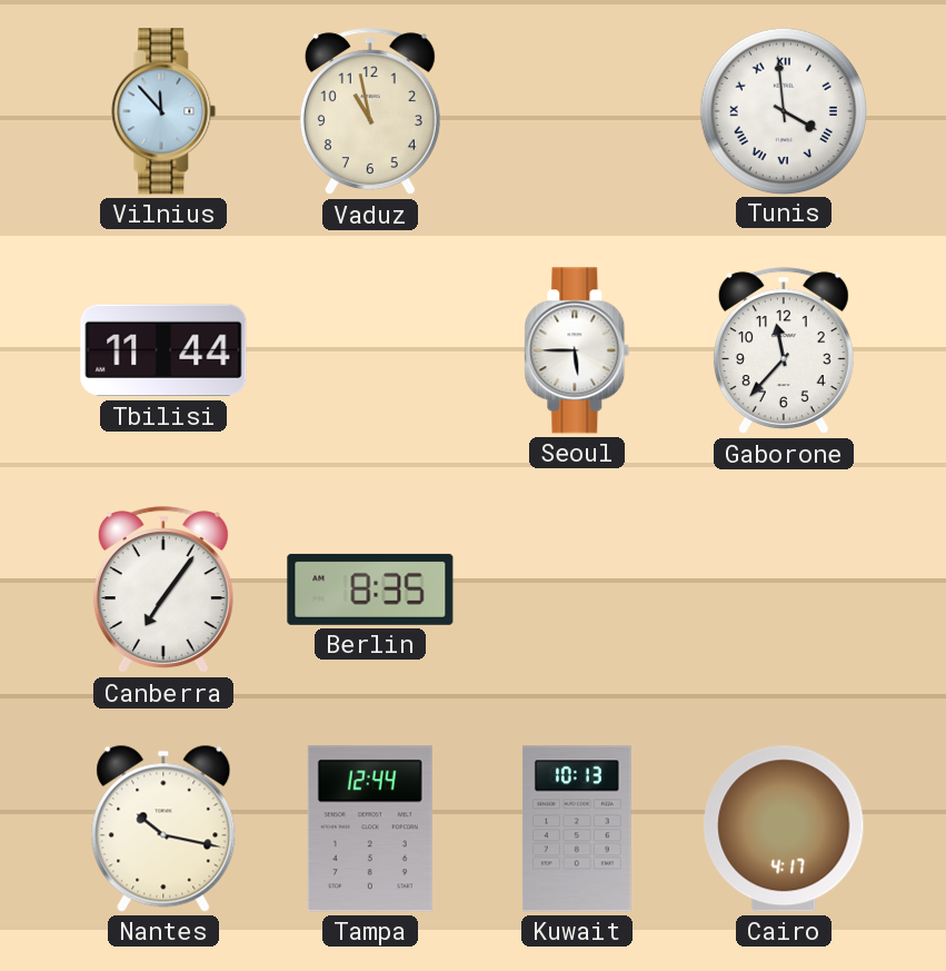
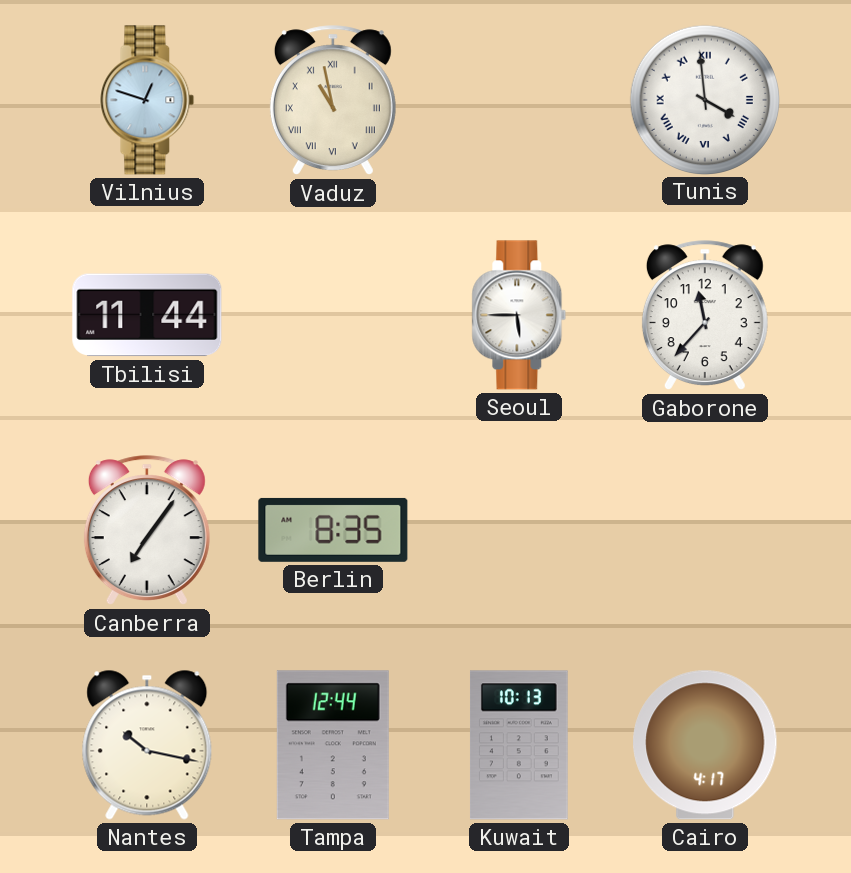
Vilnius: 11:53 -> 12:48 (147, 100)
Vaduz numerals: Arabic -> Roman (333, 101)
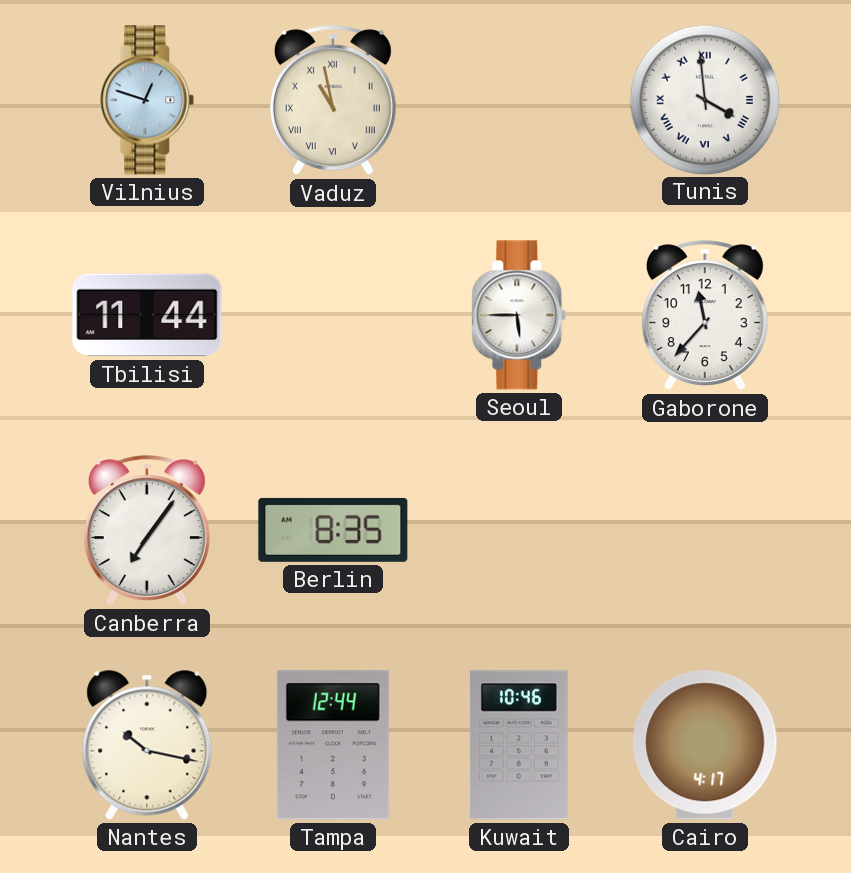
Kuwait: 10:13 -> 10:46 (519, 745)
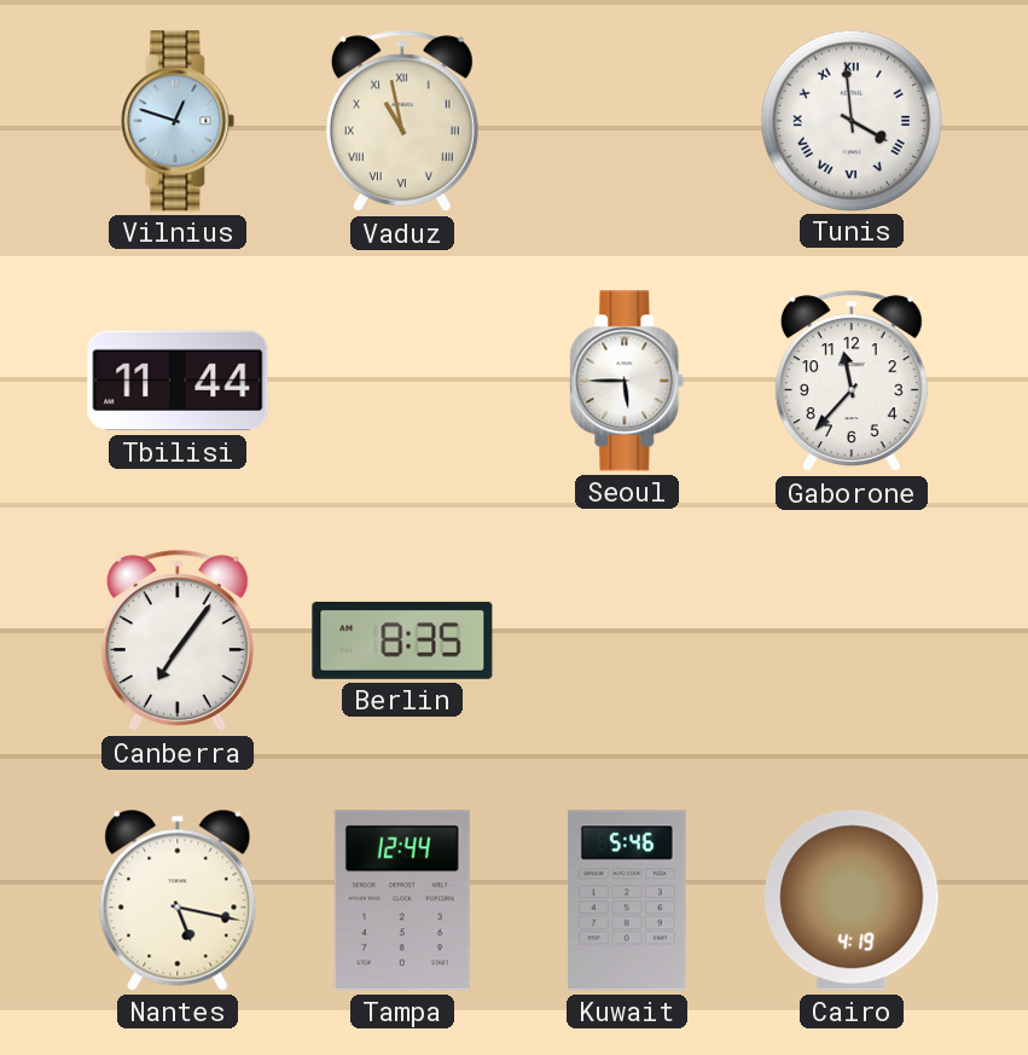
Nantes: 10:17 -> 5:17 (178, 900)
Kuwait: 10:46 -> 5:46 (627, 900)
Cairo: 4:17 -> 4:19 (852, 900)
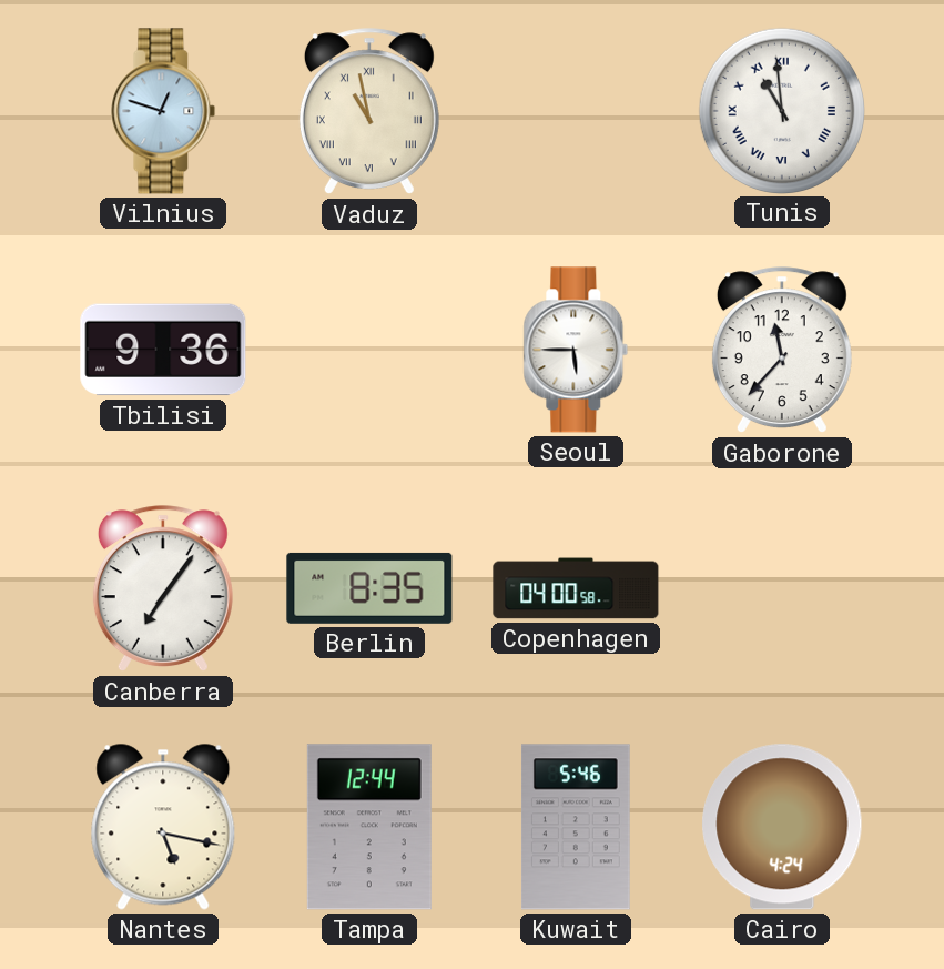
Tunis: 3:59 -> 10:59 (781, 110)
Tbilisi: 11:44 -> 9:36 (163, 350)
Copenhagen: none -> 04:00 (576, 588)
Cairo: 4:19 -> 4:24 (782, 827)
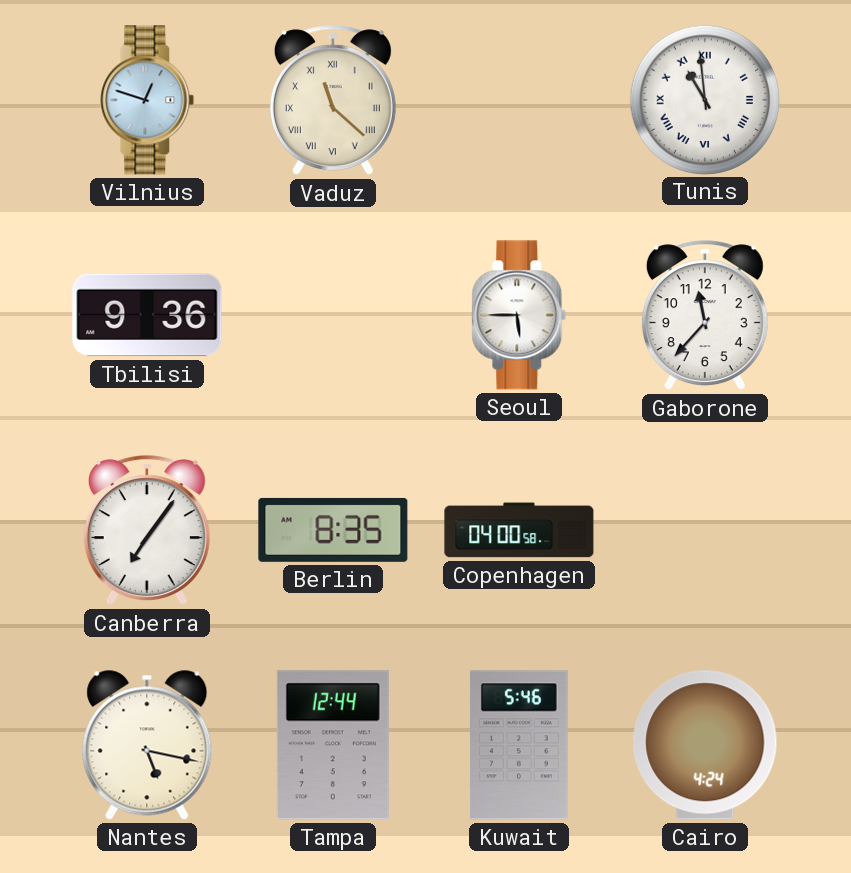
Vaduz: 10:58 -> 11:22 (333, 101)
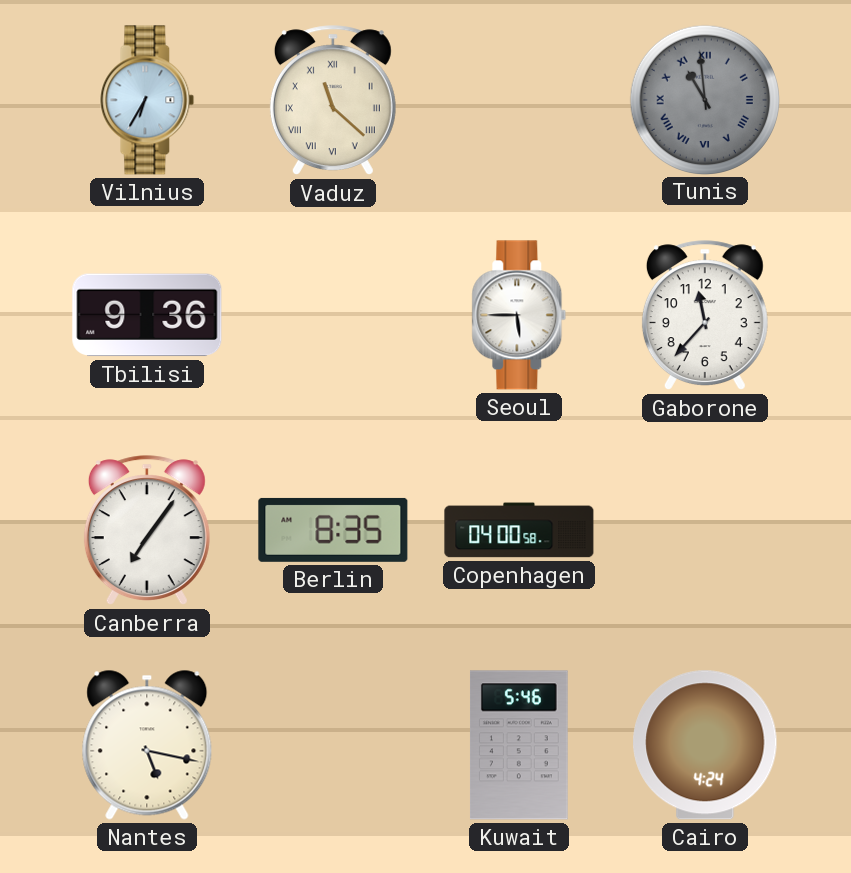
Vilnius: 12:48 -> 6:35 (147, 100)
Tunis dial: white -> grey (704, 99)
Tampa: 12:44 -> none (333, 745)
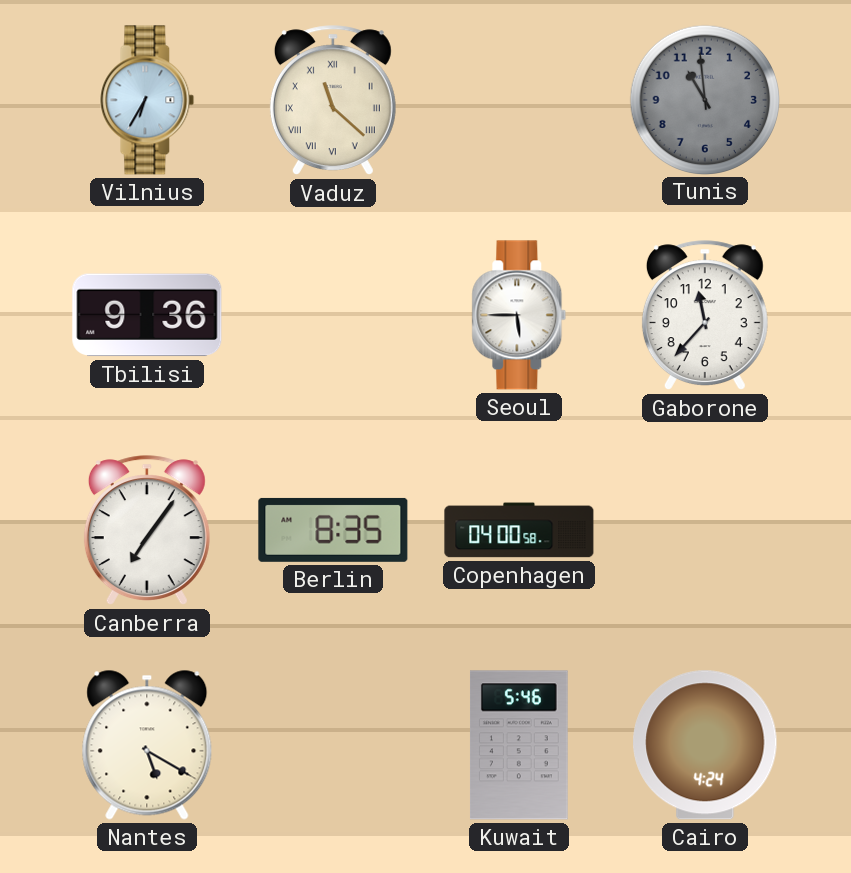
Tunis numerals: Roman -> Arabic (704, 99)
Nantes: 5:17 -> 5:20 (147, 745)
